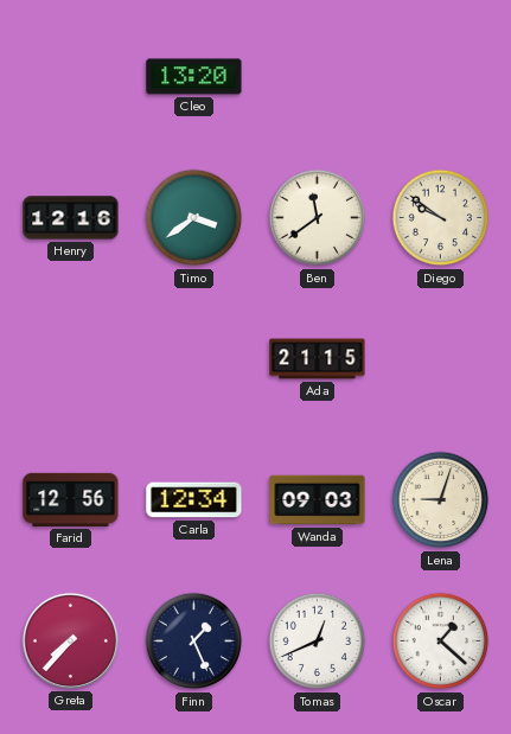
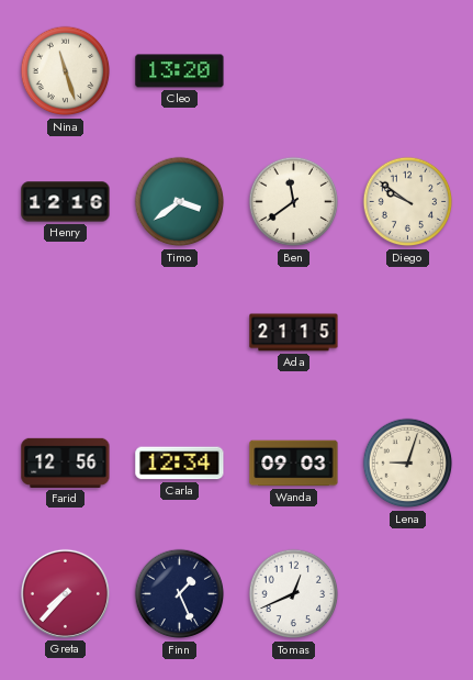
Nina: none -> 11:27 (66, 71)
Oscar: 1:22 -> none (441, 642)
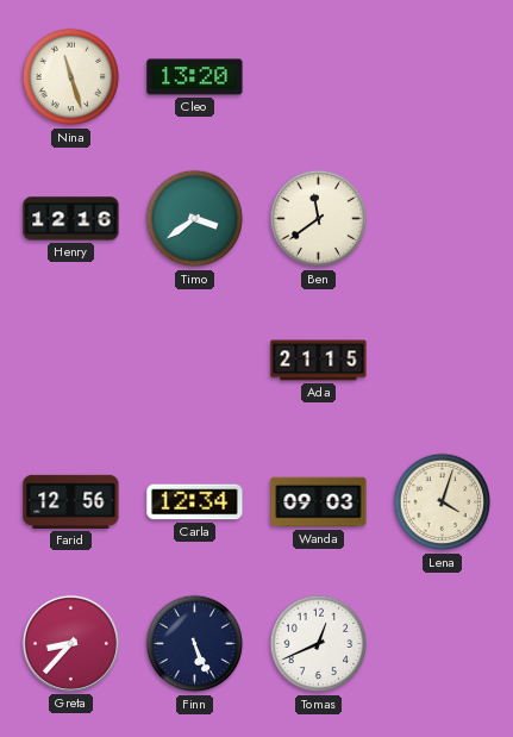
Diego: 9:51 -> none (408, 202)
Lena: 9:03 -> 4:03 (443, 502)
Greta: 7:37 -> 8:37 (70, 643)
Finn: 1:26 -> 5:26 (195, 644)
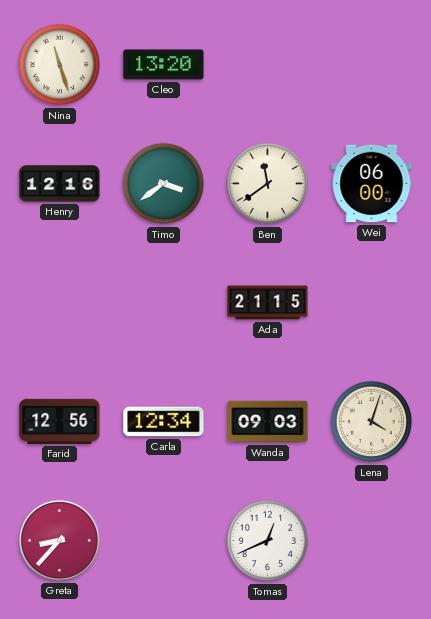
Wei: none -> 06:00 (372, 184)
Finn: 5:26 -> none (195, 644)
